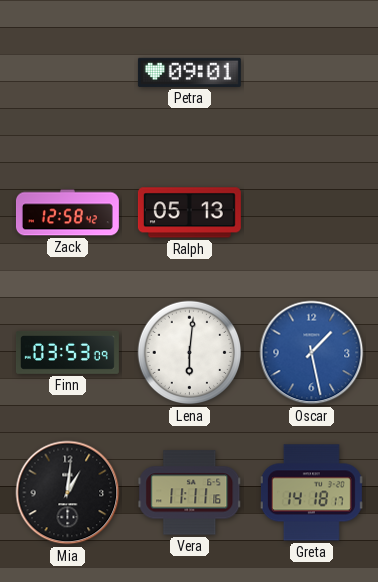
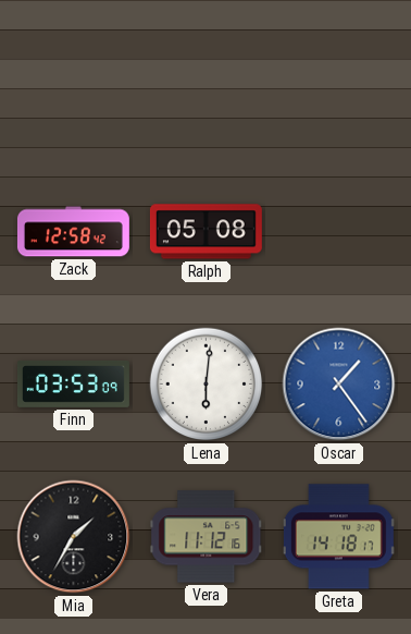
Petra: 09:01 -> none (189, 72)
Ralph: 05:13 -> 05:08 (205, 232)
Oscar: 1:28 -> 1:24 (339, 385)
Mia: 1:01 -> 1:35 (74, 537)
Vera: 11:11 -> 11:12 (207, 537)
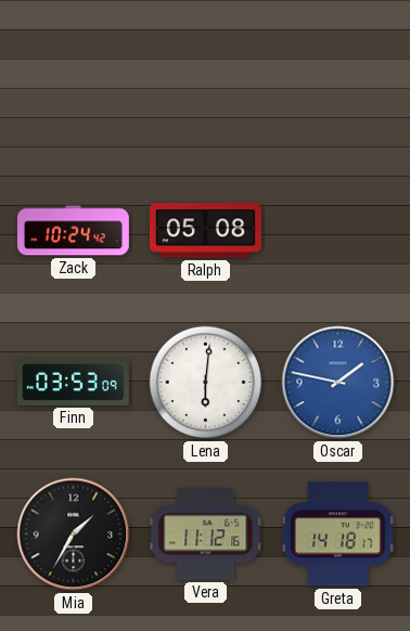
Zack: 12:58 -> 10:24 (73, 231)
Oscar: 1:24 -> 1:47 (338, 383)
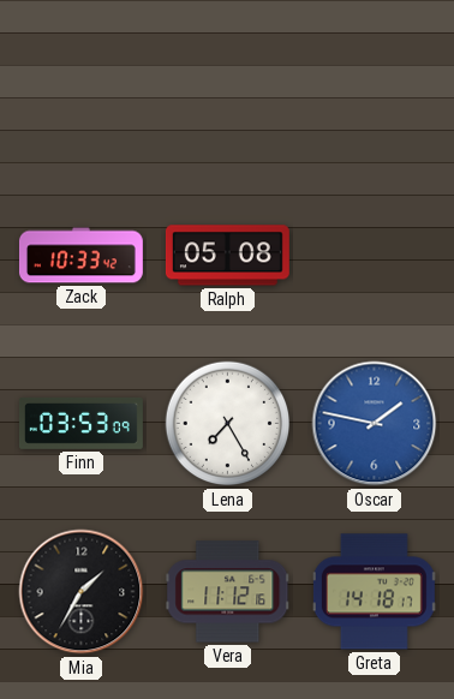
Zack: 10:24 -> 10:33 (80, 256)
Lena: 6:01 -> 7:25 (228, 424)
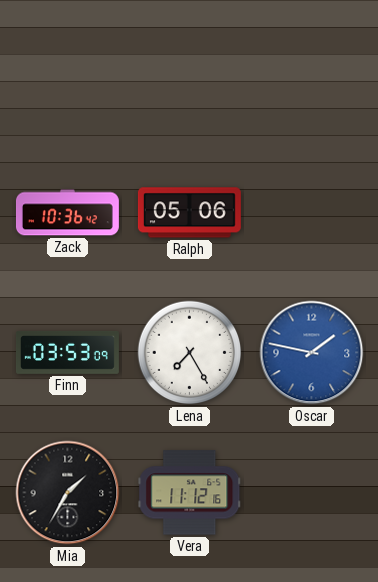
Zack: 10:33 -> 10:36 (67, 213)
Ralph: 05:08 -> 05:06 (189, 213)
Greta: 14:18 -> none (374, 592)
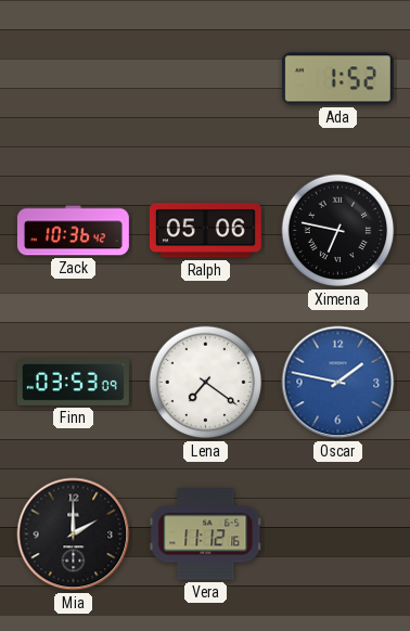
Ada: none -> 1:52 (337, 79)
Ximena: none -> 6:47 (338, 231)
Lena: 7:25 -> 7:21 (206, 383)
Mia: 1:35 -> 2:00 (74, 535)
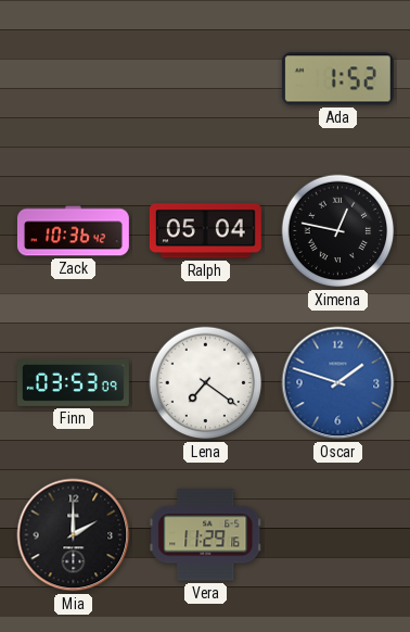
Ralph: 05:06 -> 05:04 (205, 231)
Ximena: 6:47 -> 12:47 (338, 231)
Oscar: 1:47 -> 1:48 (338, 383)
Vera: 11:12 -> 11:29 (206, 535)
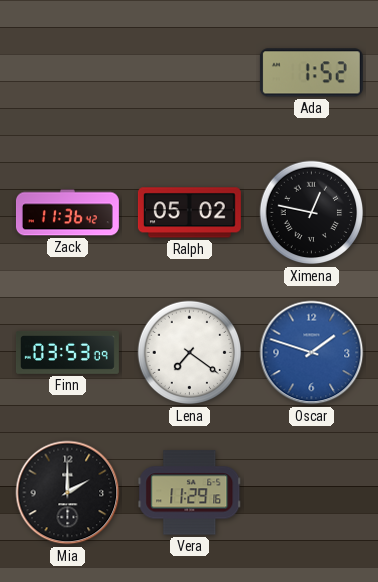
Zack: 10:36 -> 11:36 (67, 213)
Ralph: 05:04 -> 05:02 (189, 213)
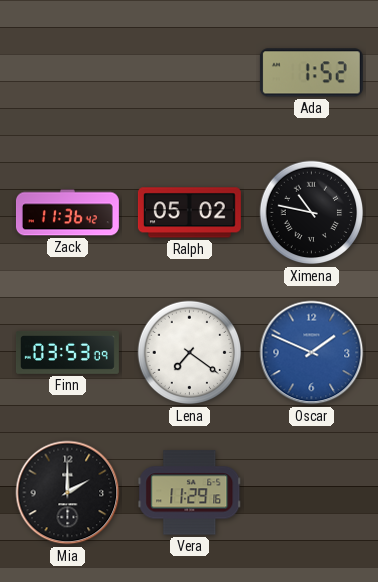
Ximena: 12:47 -> 10:47 (312, 213)
Oscar: 1:48 -> 1:49 (312, 353)
